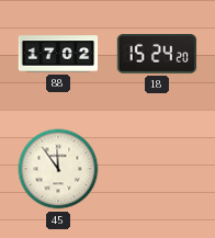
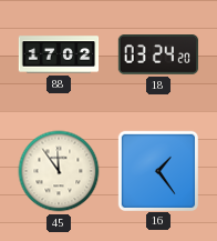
18: 15:24 -> 03:24 (158, 56)
16: none -> 1:24 (157, 170)
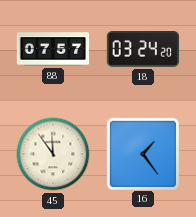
88: 17:02 -> 07:57 (53, 49)
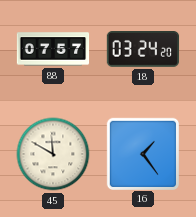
45: 11:54 -> 11:50 (53, 154)
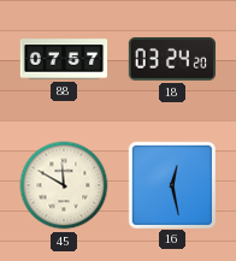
16: 1:24 -> 12:28 (171, 184)
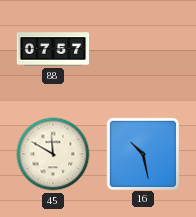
18: 03:24 -> none (172, 60)
16: 12:28 -> 10:28 (142, 153)
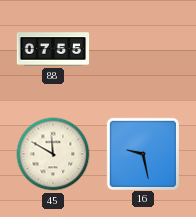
88: 07:57 -> 07:55 (53, 49)
16: 10:28 -> 9:28 (142, 153)
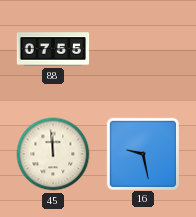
45: 11:50 -> 11:59 (53, 154)
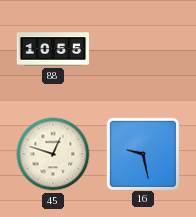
88: 07:55 -> 10:55 (53, 49)
45: 11:59 -> 12:48 (53, 154)
